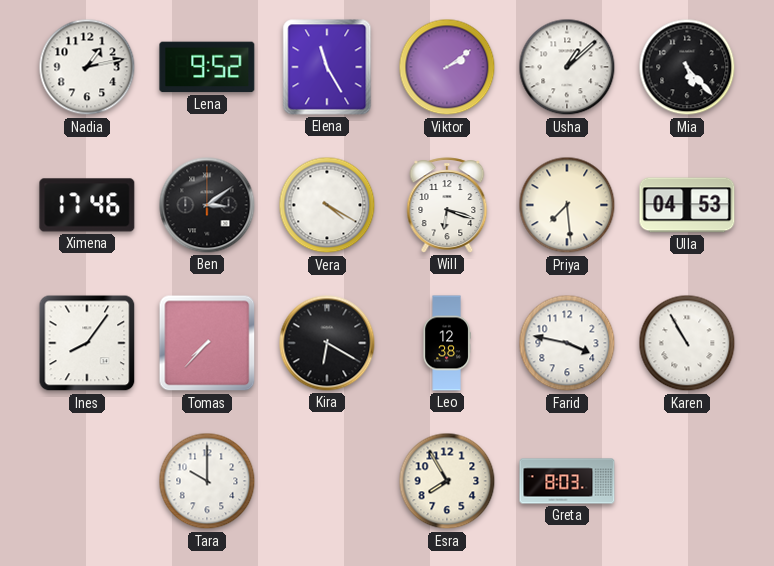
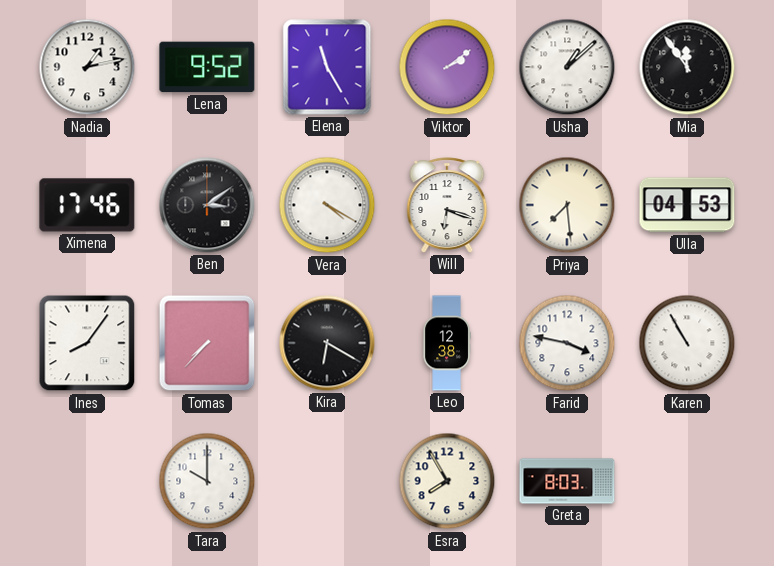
Mia: 5:23 -> 11:54 (687, 67)
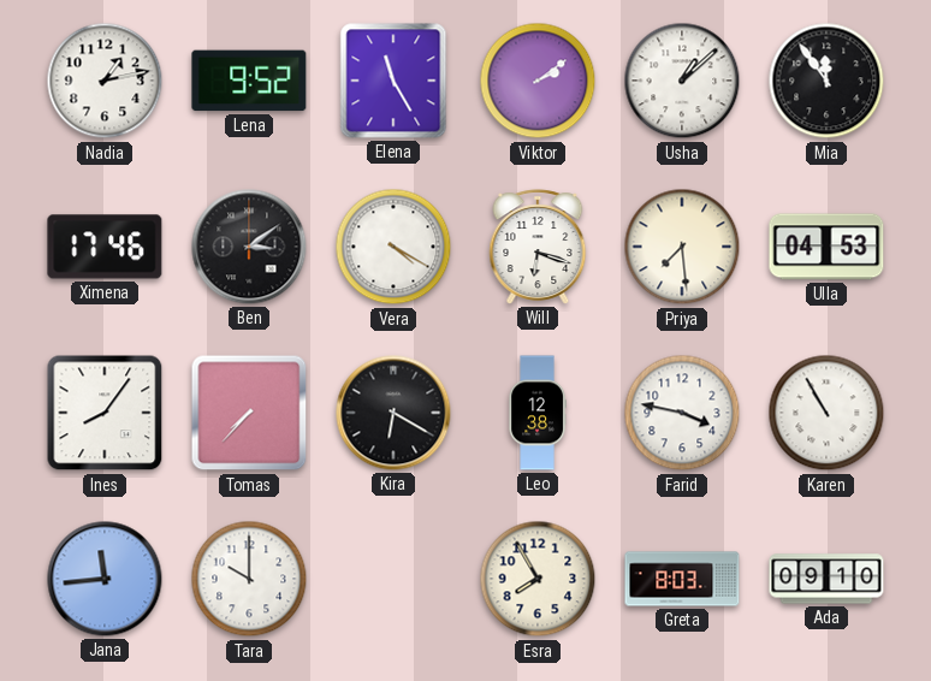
Jana: none -> 11:44 (105, 579)
Ada: none -> 09:10 (826, 579)
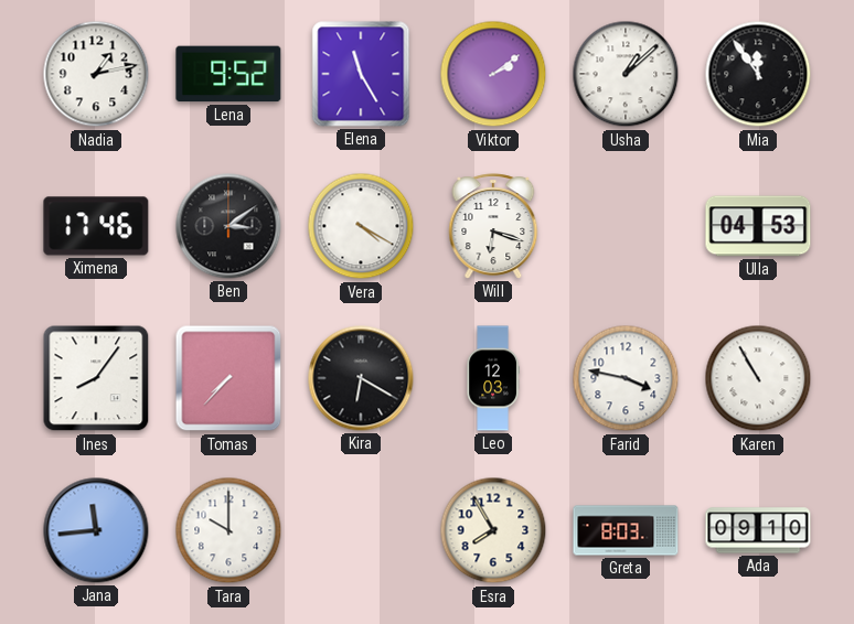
Priya: 7:29 -> none (682, 247)
Leo: 12:38 -> 12:03 (493, 378)
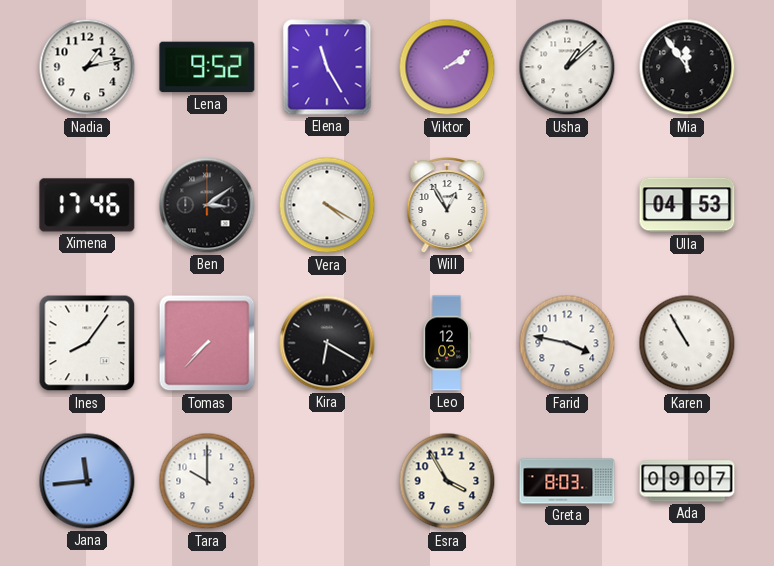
Will: 6:18 -> 12:55 (447, 205)
Esra: 7:55 -> 3:55 (447, 481)
Ada: 09:10 -> 09:07 (687, 481)
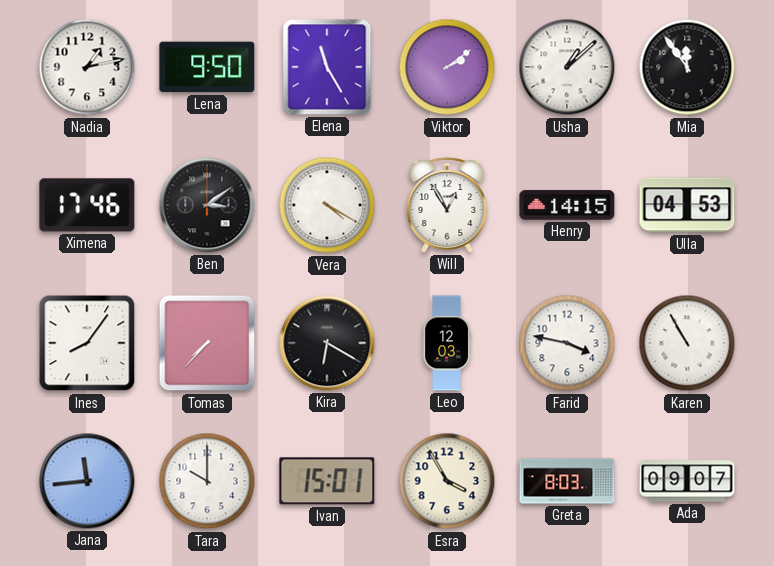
Lena: 9:52 -> 9:50 (207, 67)
Henry: none -> 14:15 (567, 205)
Ivan: none -> 15:01 (327, 481)
